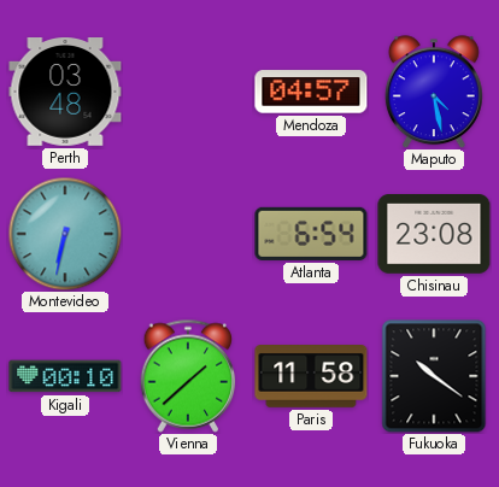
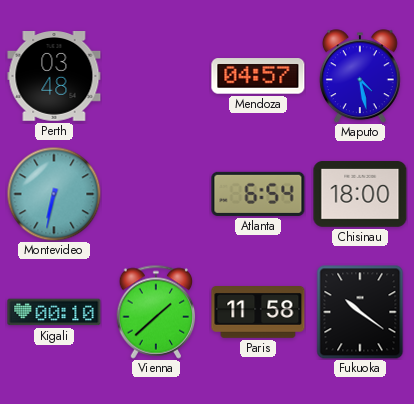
Chisinau: 23:08 -> 18:00 (360, 195)
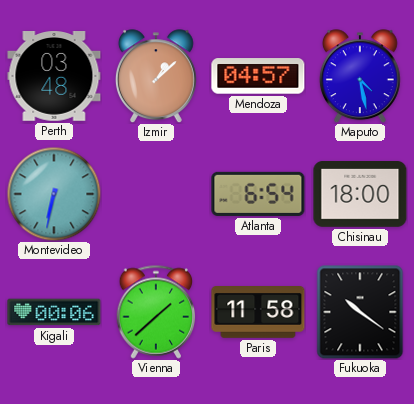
Izmir: none -> 1:08 (156, 76)
Kigali: 00:10 -> 00:06 (54, 312)
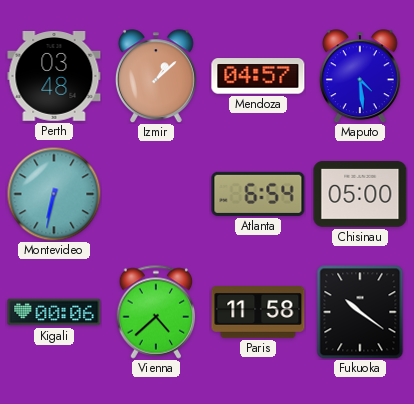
Maputo: 4:28 -> 4:29 (360, 76)
Chisinau: 18:00 -> 05:00 (360, 195)
Vienna: 1:38 -> 4:38 (156, 312)
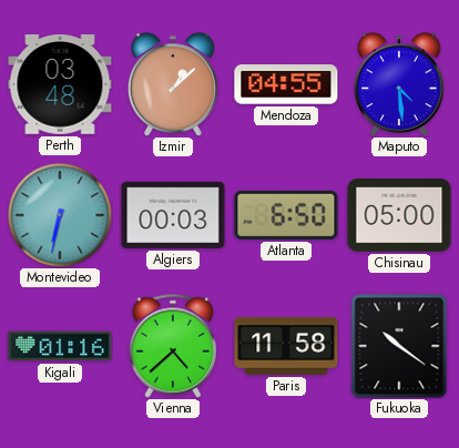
Mendoza: 04:57 -> 04:55 (286, 84)
Algiers: none -> 00:03 (173, 215)
Atlanta: 6:54 -> 6:50 (286, 215)
Kigali: 00:06 -> 01:16 (60, 346)
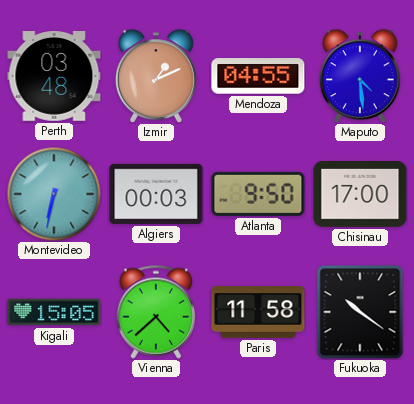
Izmir: 1:08 -> 1:11 (156, 76)
Atlanta: 6:50 -> 9:50 (258, 194)
Chisinau: 05:00 -> 17:00 (360, 195)
Kigali: 01:16 -> 15:05 (54, 312)
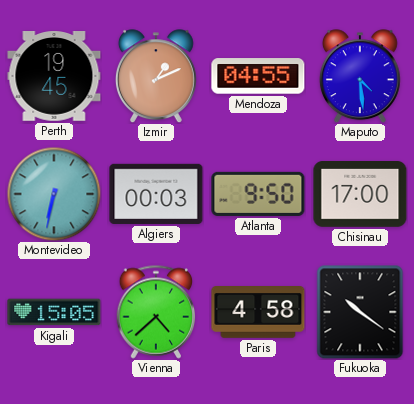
Perth: 03:48 -> 19:45 (54, 77)
Paris: 11:58 -> 4:58 (258, 313)
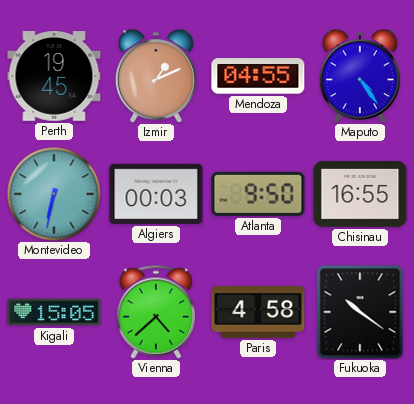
Maputo: 4:29 -> 4:24 (360, 76)
Chisinau: 17:00 -> 16:55 (360, 195)
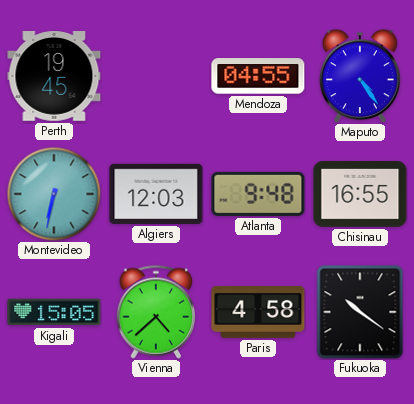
Izmir: 1:11 -> none (156, 76)
Algiers: 00:03 -> 12:03 (156, 194)
Atlanta: 9:50 -> 9:48 (258, 194)
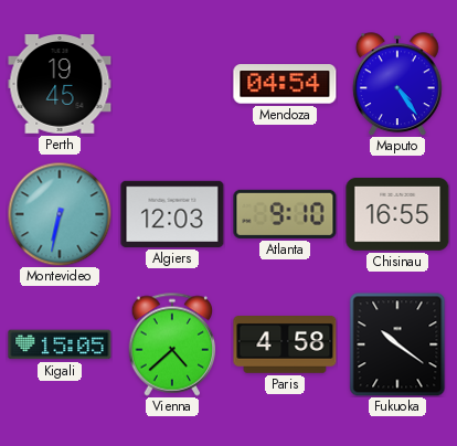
Mendoza: 04:55 -> 04:54 (285, 84)
Atlanta: 9:48 -> 9:10 (285, 214)
